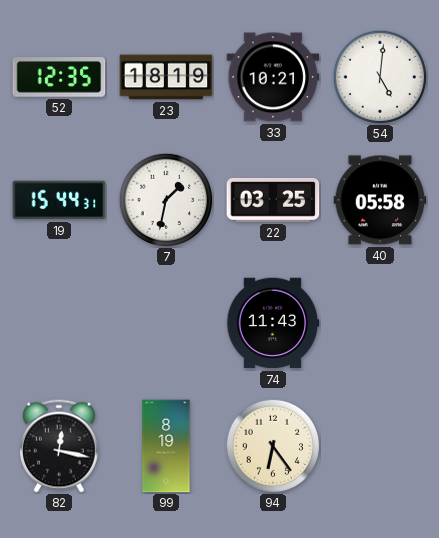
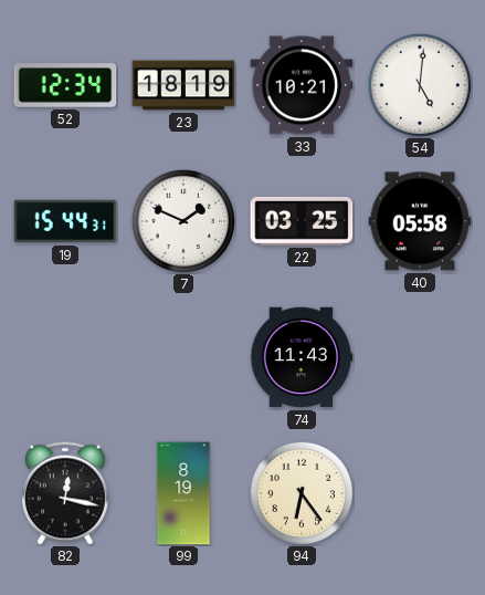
52: 12:35 -> 12:34 (65, 85)
7: 1:32 -> 1:49 (182, 220)
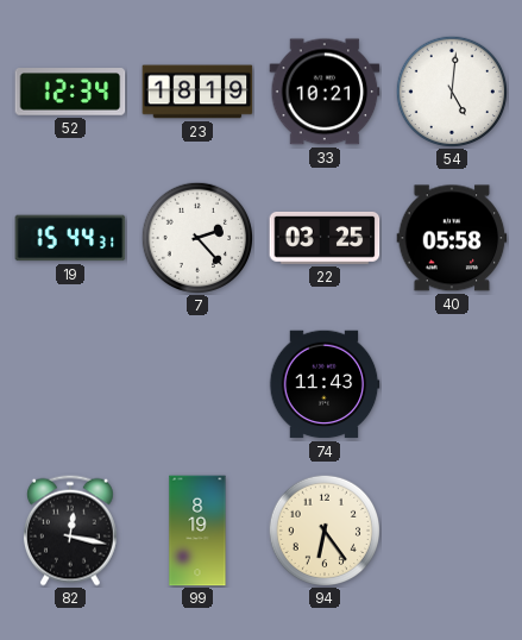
7: 1:49 -> 2:23 (196, 237)
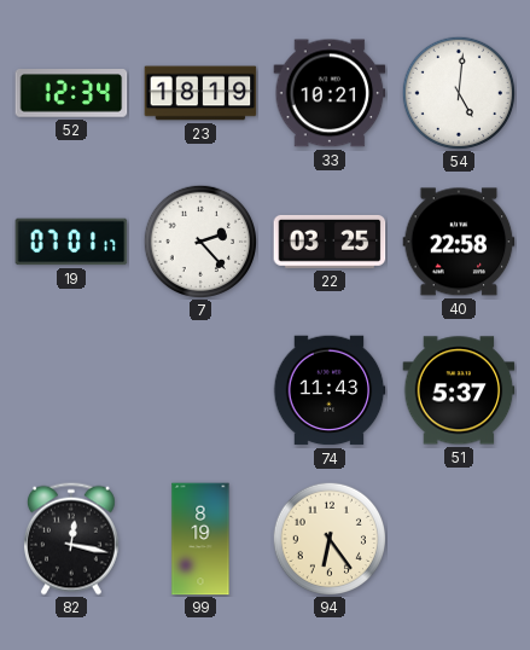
19: 15:44 -> 07:01 (71, 242)
40: 05:58 -> 22:58 (459, 242)
51: none -> 5:37 (459, 390)
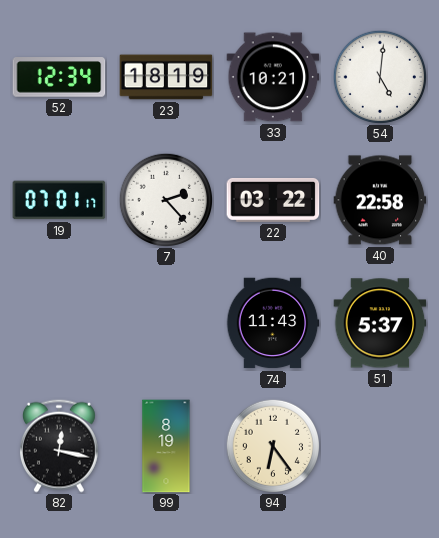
22: 03:25 -> 03:22 (273, 200)
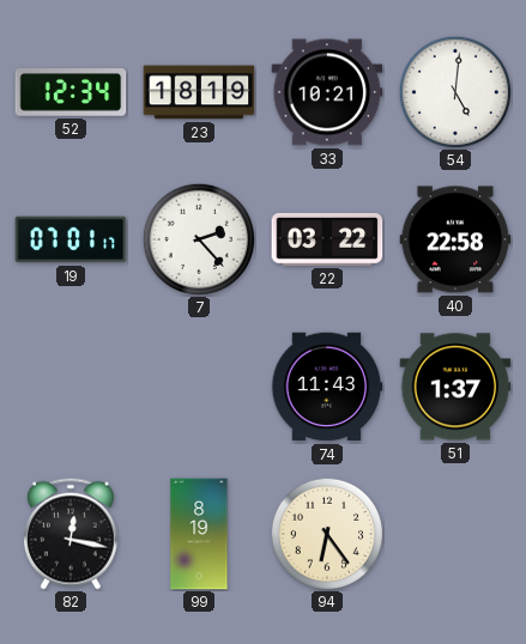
51: 5:37 -> 1:37 (455, 387)
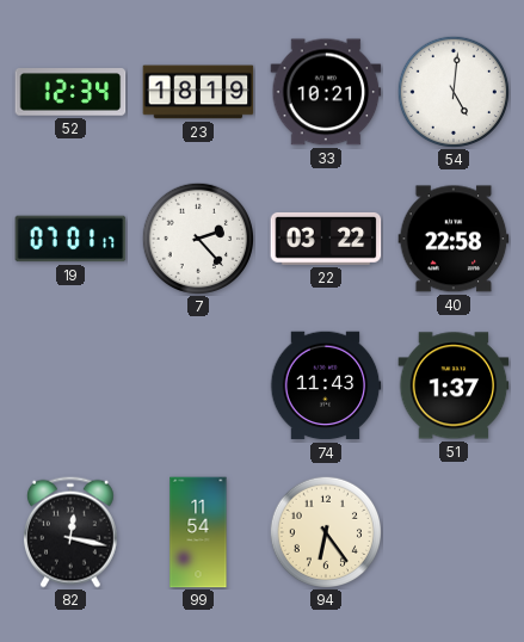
99: 8:19 -> 11:54 (198, 532)
